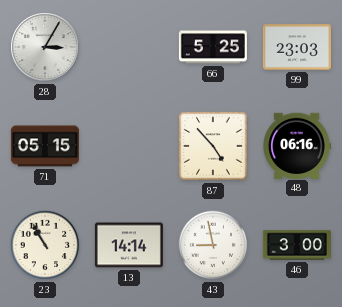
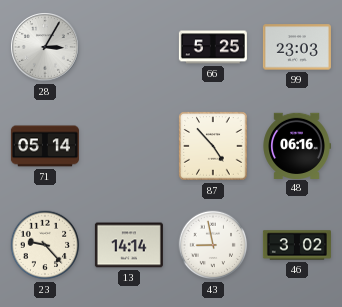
71: 05:15 -> 05:14 (45, 146)
23: 10:55 -> 9:23 (45, 245)
46: 3:00 -> 3:02 (297, 245)
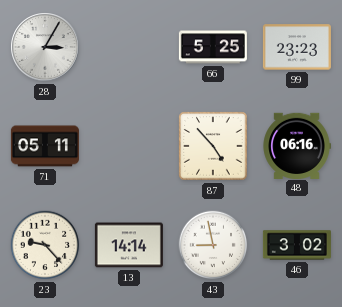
99: 23:03 -> 23:23 (297, 47)
71: 05:14 -> 05:11 (45, 146)
